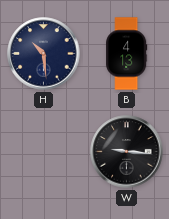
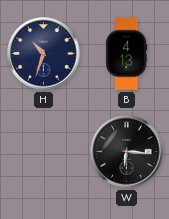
H: 10:29 -> 10:33 (44, 54)
W: 9:16 -> 6:16 (127, 152)
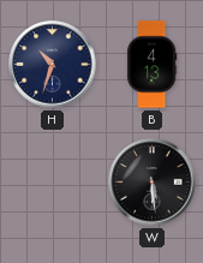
W: 6:16 -> 5:29 (153, 183)
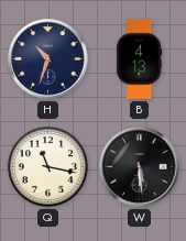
Q: none -> 11:17 (48, 167)
